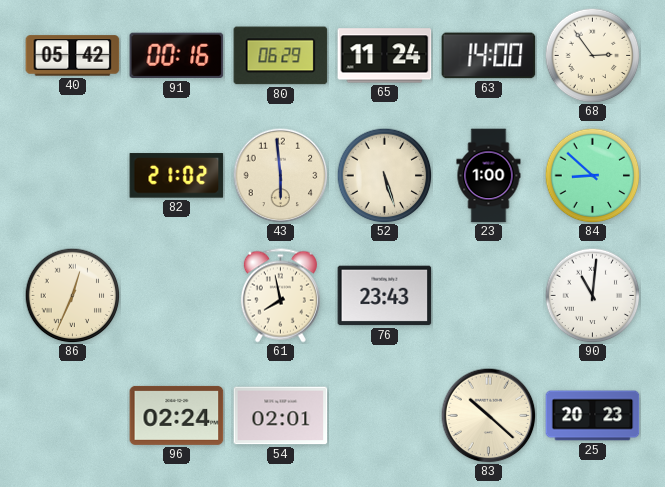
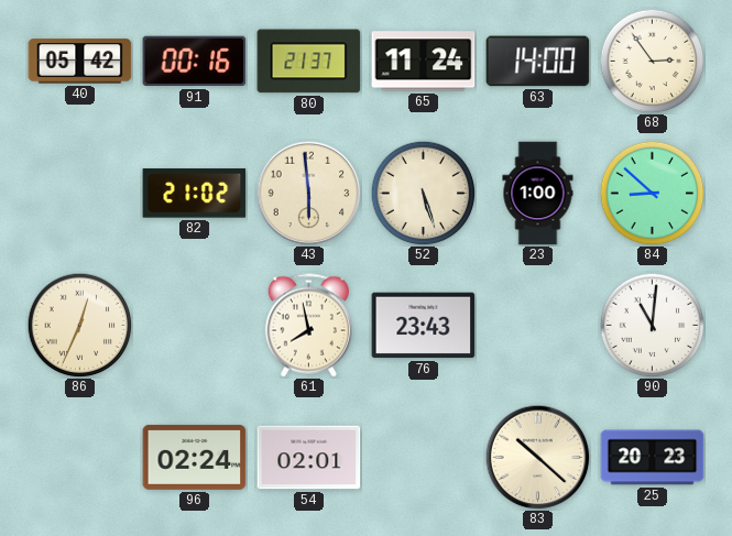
80: 06:29 -> 21:37 (309, 62)
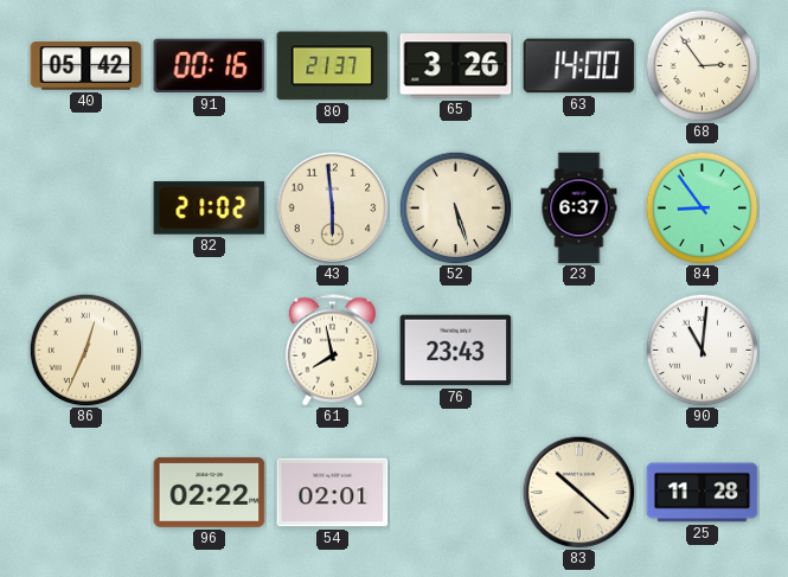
65: 11:24 -> 3:26 (456, 66)
23: 1:00 -> 6:37 (579, 209)
84: 8:52 -> 8:54 (701, 207)
96: 02:24 -> 02:22 (210, 492)
25: 20:23 -> 11:28 (703, 493)
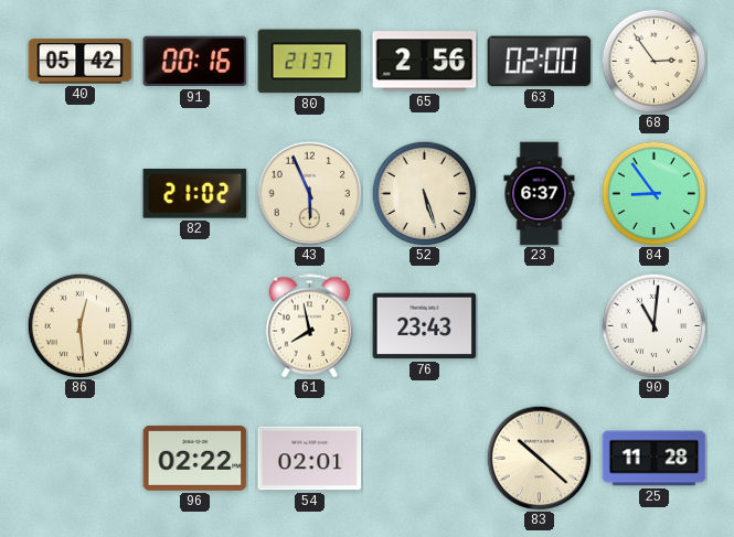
65: 3:26 -> 2:56 (425, 62)
63: 14:00 -> 02:00 (540, 62)
43: 5:59 -> 5:56 (309, 193)
86: 12:34 -> 12:29 (79, 325)
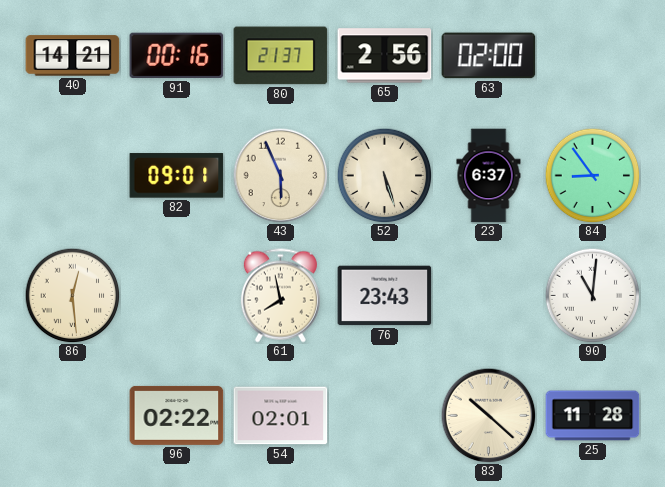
40: 05:42 -> 14:21 (73, 56)
68: 2:54 -> none (653, 61)
82: 21:02 -> 09:01 (177, 176)
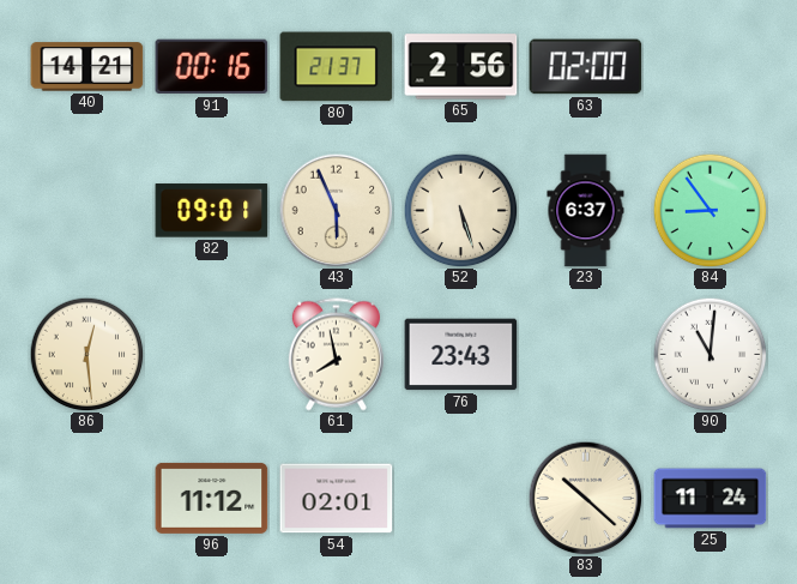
96: 02:22 -> 11:12 (212, 498)
25: 11:28 -> 11:24 (711, 499)
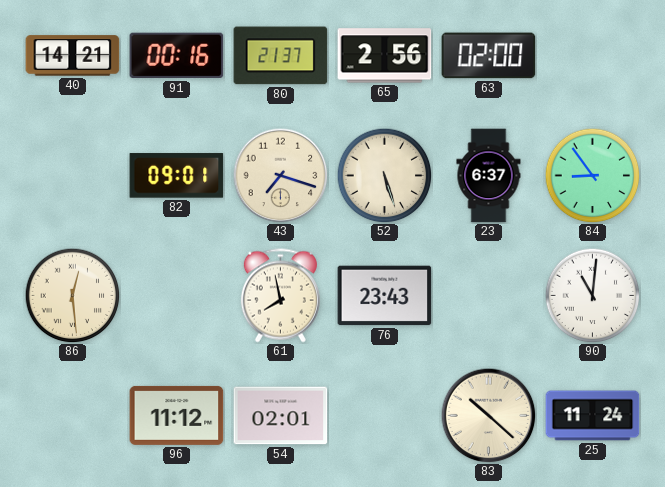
43: 5:56 -> 7:18 (280, 175)
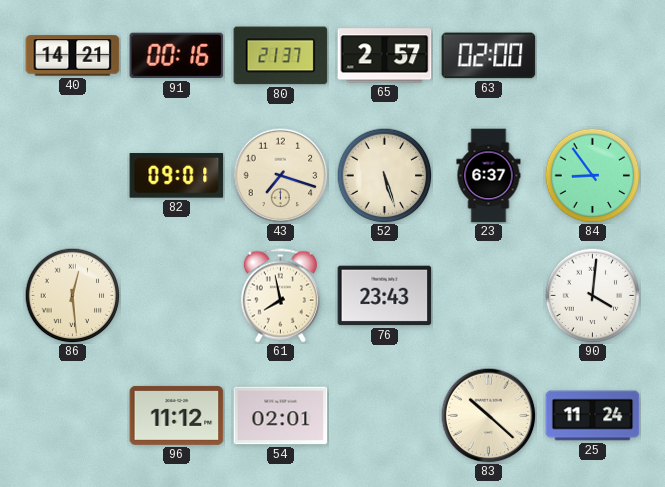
65: 2:56 -> 2:57 (385, 56)
90: 11:01 -> 4:01 (592, 295)
